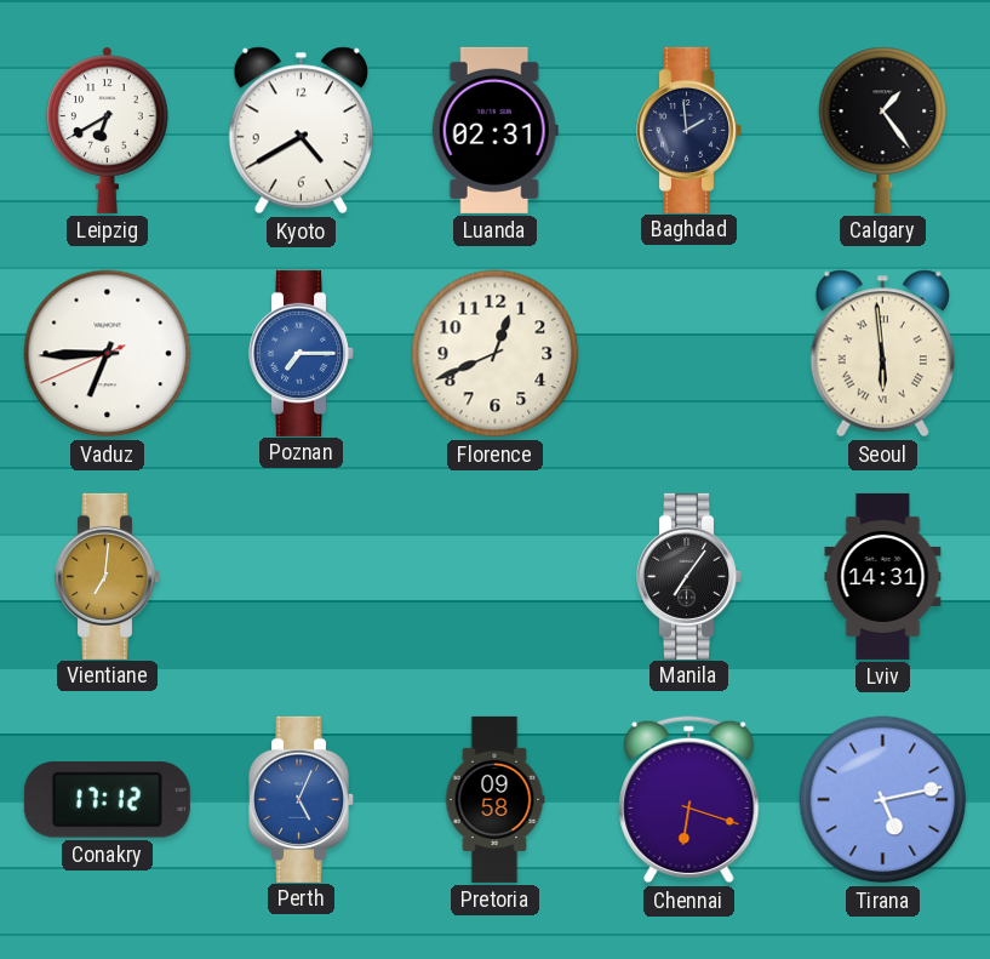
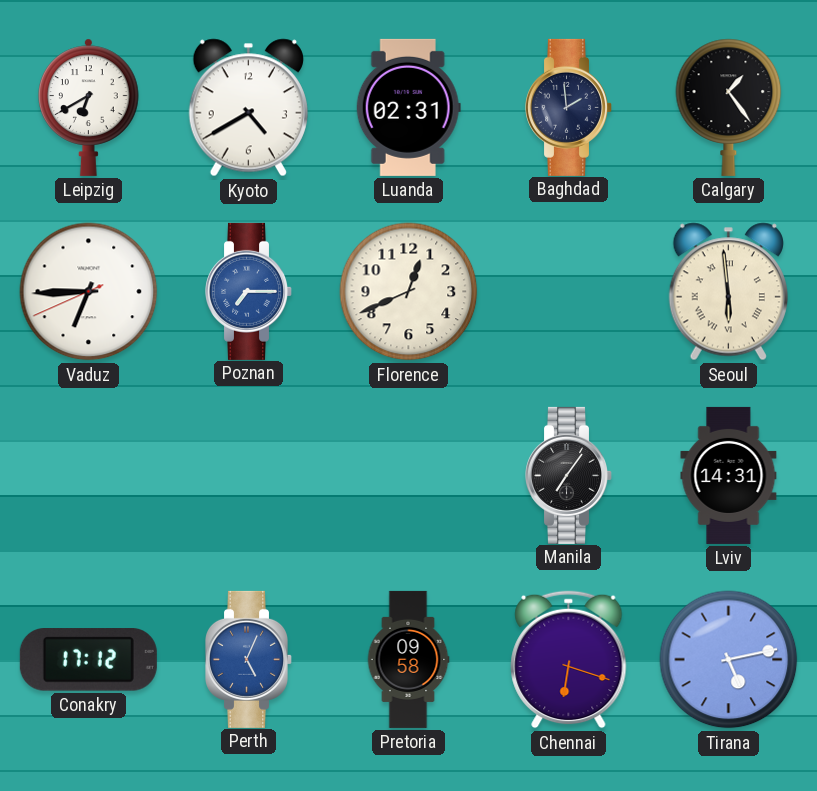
Vientiane: 7:01 -> none (108, 576)
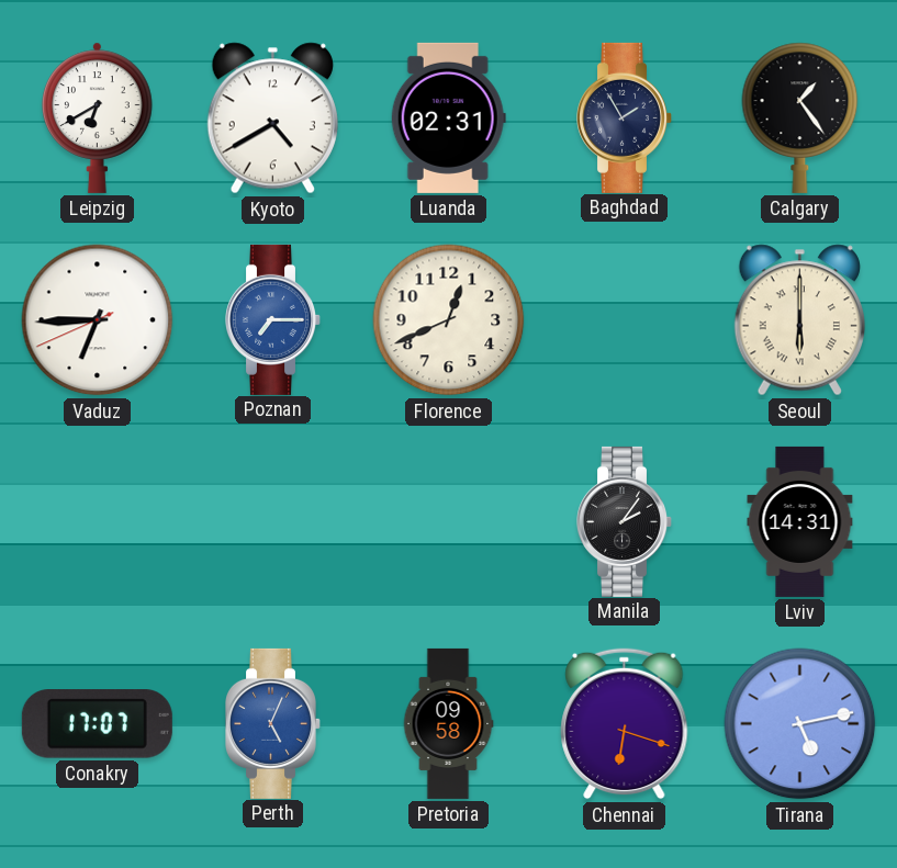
Baghdad: 1:59 -> 1:55 (625, 117)
Seoul: 5:59 -> 6:00 (799, 320)
Manila: 7:06 -> 2:06 (625, 521)
Conakry: 17:12 -> 17:07 (97, 724)
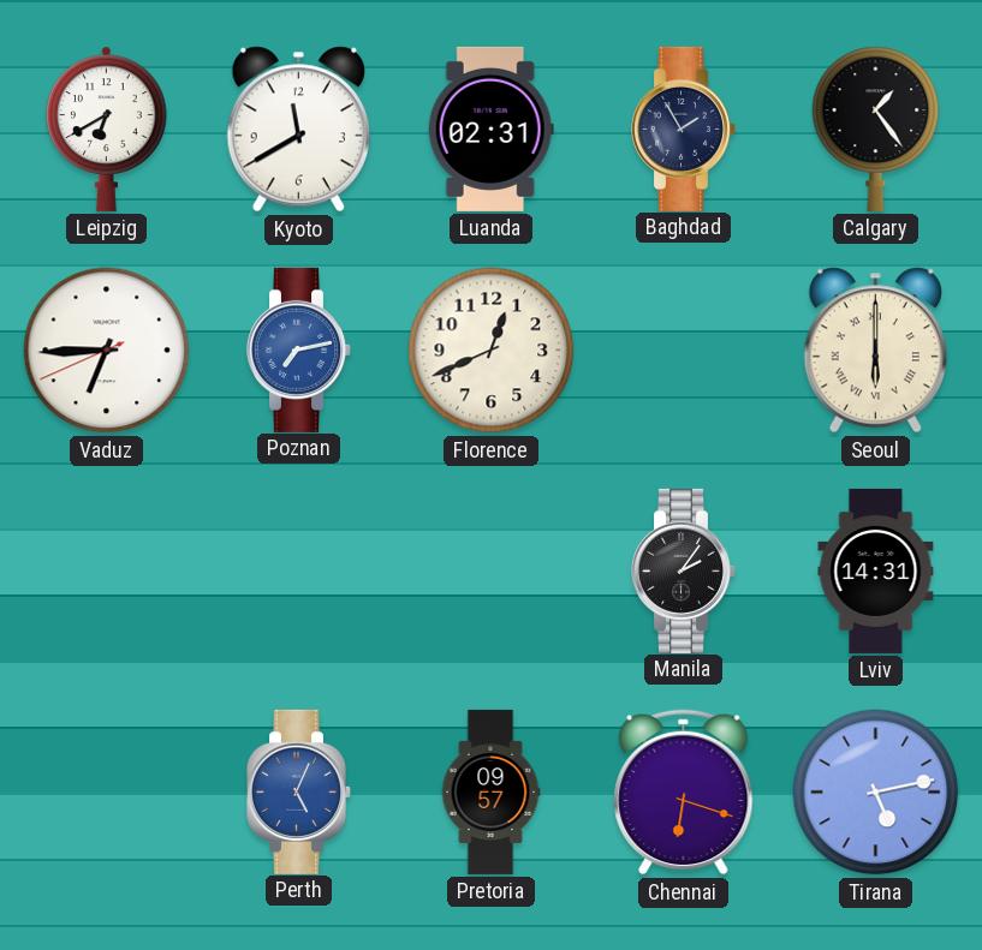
Kyoto: 4:40 -> 11:40 (298, 130)
Poznan: 7:15 -> 7:13 (299, 349)
Conakry: 17:07 -> none (97, 724)
Pretoria: 09:58 -> 09:57 (490, 791)
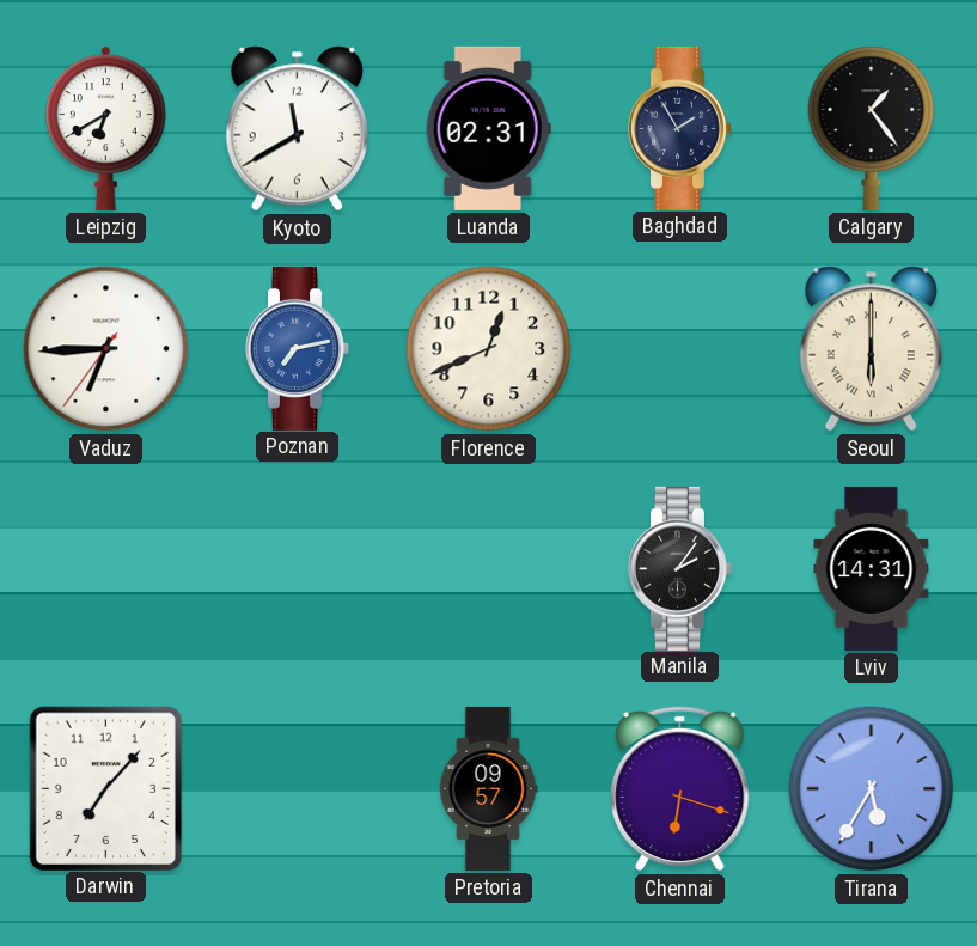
Vaduz: 6:44:41 -> 6:44:36 (106, 349)
Darwin: none -> 7:07 (105, 788)
Perth: 5:04 -> none (299, 791)
Tirana: 5:13 -> 5:35 (872, 789)
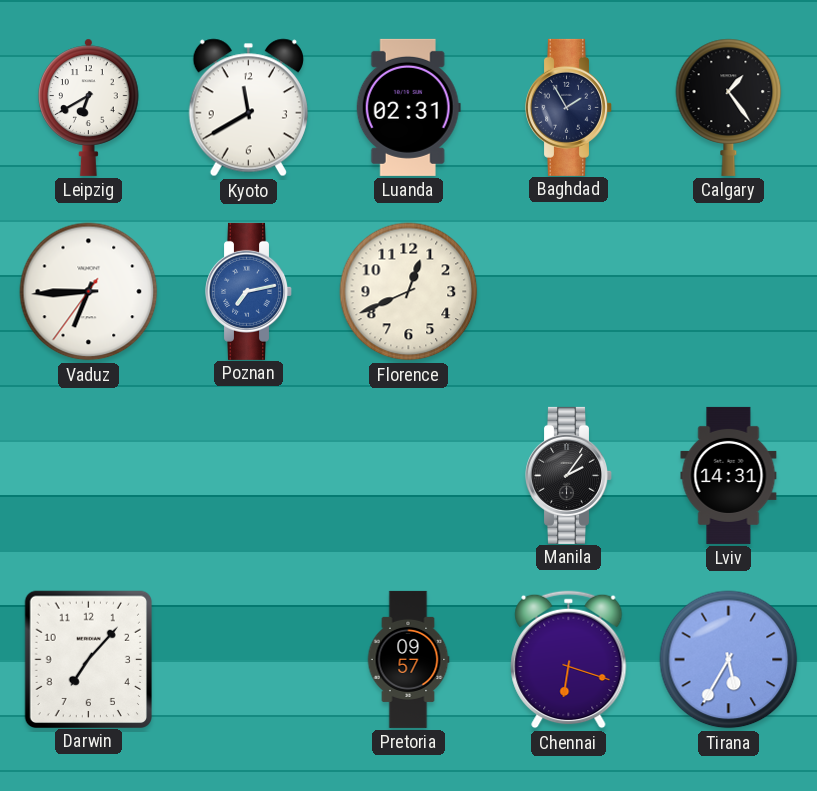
Seoul: 6:00 -> none (871, 349)
